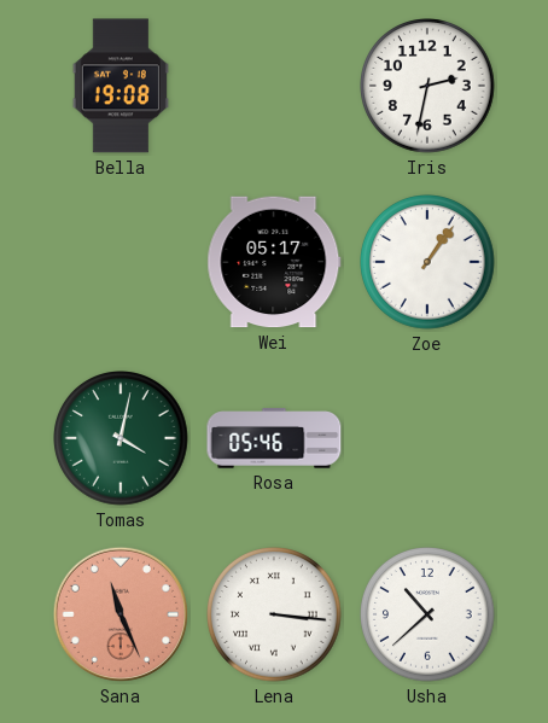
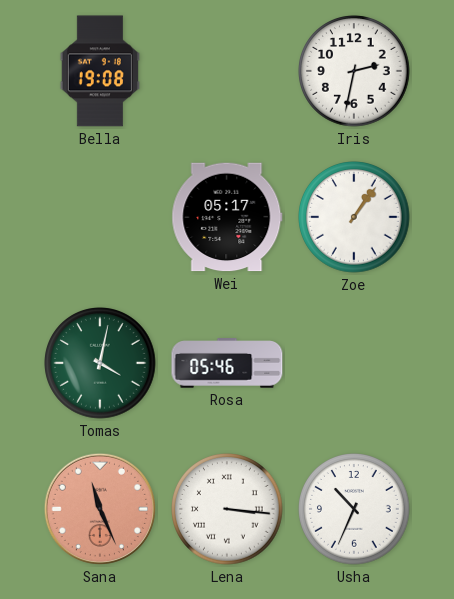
Usha: 10:38 -> 10:34 (354, 509)
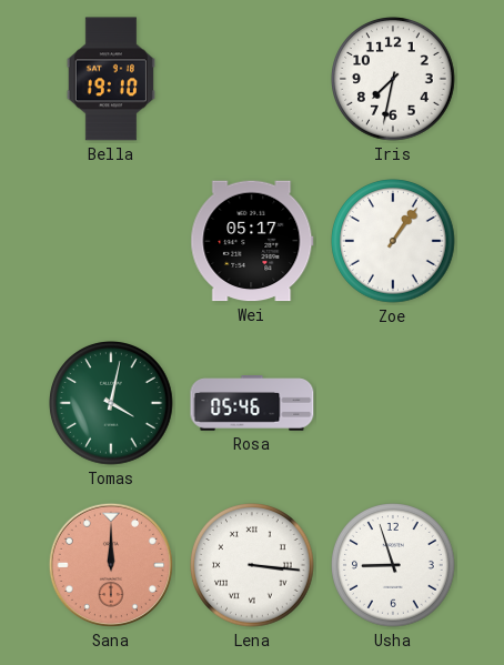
Bella: 19:08 -> 19:10 (111, 79)
Iris: 2:32 -> 7:32 (393, 79)
Sana: 11:26 -> 12:00 (111, 565)
Usha: 10:34 -> 8:57 (393, 565)
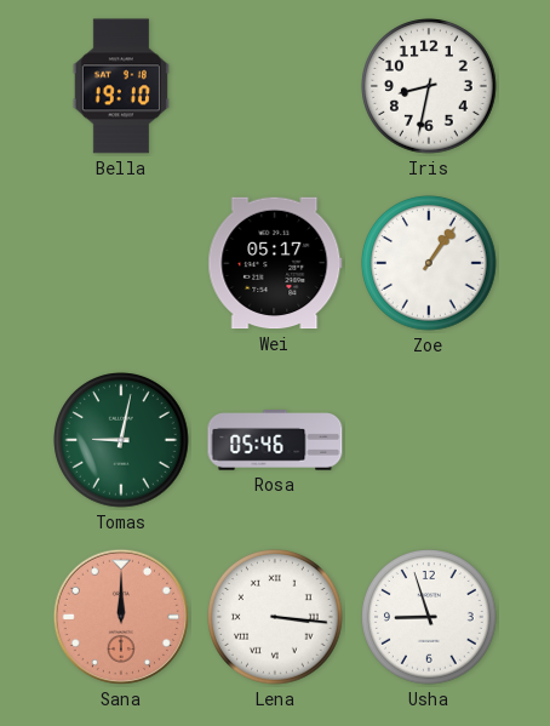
Iris: 7:32 -> 8:32 (429, 86)
Tomas: 4:02 -> 9:02 (121, 440)
